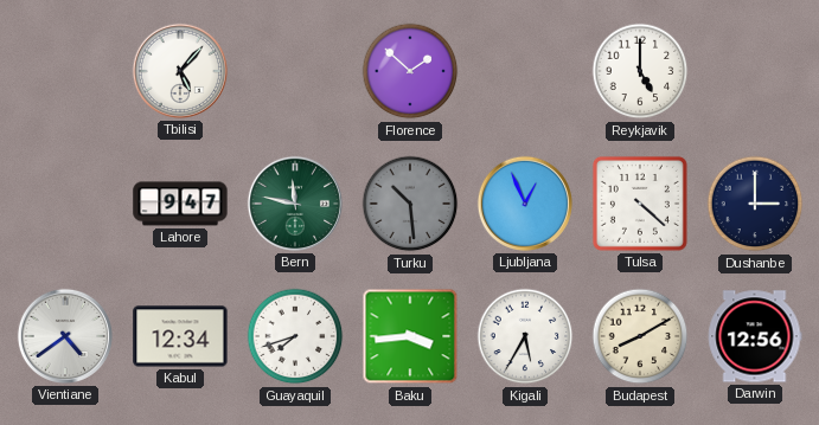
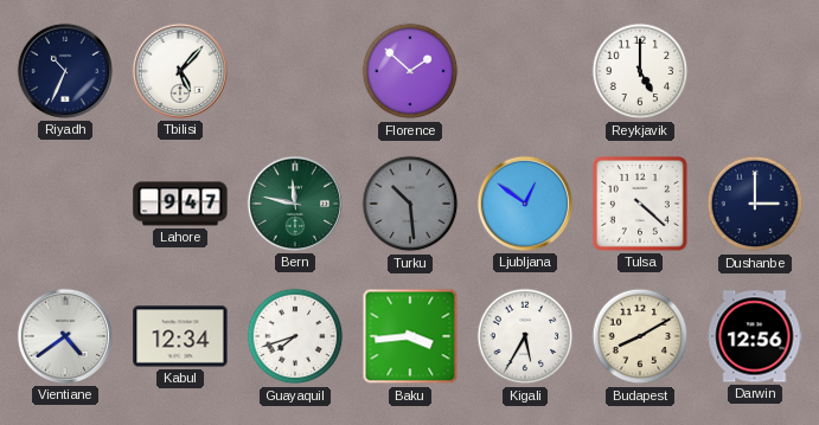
Riyadh: none -> 10:34 (65, 71)
Ljubljana: 12:56 -> 12:51 (525, 204)
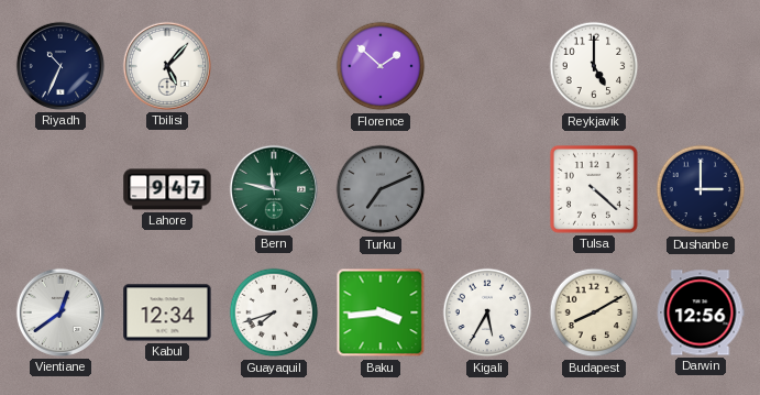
Turku: 10:29 -> 7:11 (381, 189)
Ljubljana: 12:51 -> none (525, 204)
Vientiane: 4:39 -> 12:39 (60, 312)
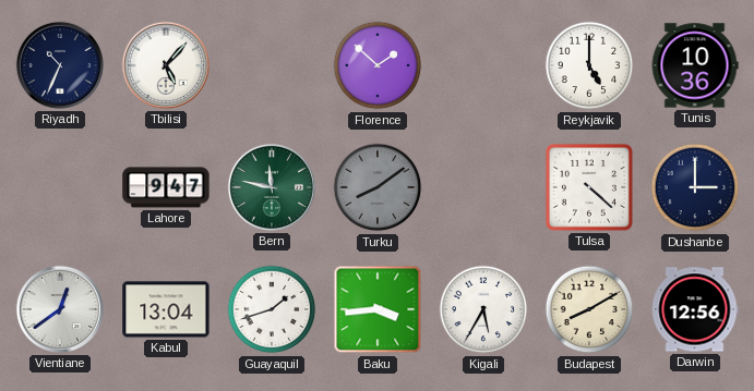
Tunis: none -> 10:36 (695, 65)
Turku: 7:11 -> 8:09 (378, 187)
Kabul: 12:34 -> 13:04 (166, 309)
Guayaquil: 7:42 -> 1:42 (272, 309)
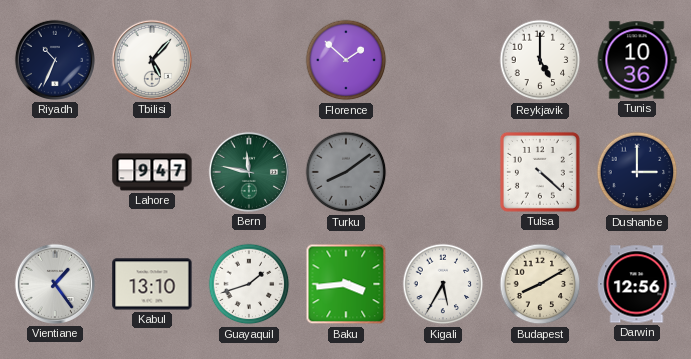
Vientiane: 12:39 -> 1:24 (55, 284)
Kabul: 13:04 -> 13:10 (152, 284)
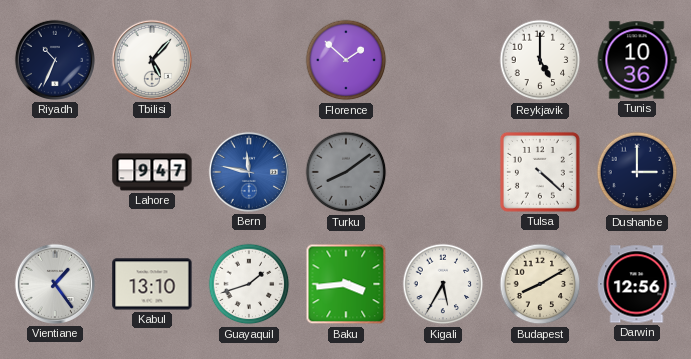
Bern dial: green -> blue (249, 172)
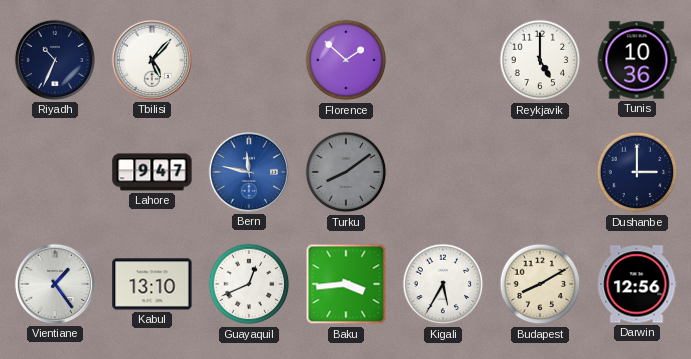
Tulsa: 4:22 -> none (540, 172)
Guayaquil: 1:42 -> 12:41 (249, 284)
